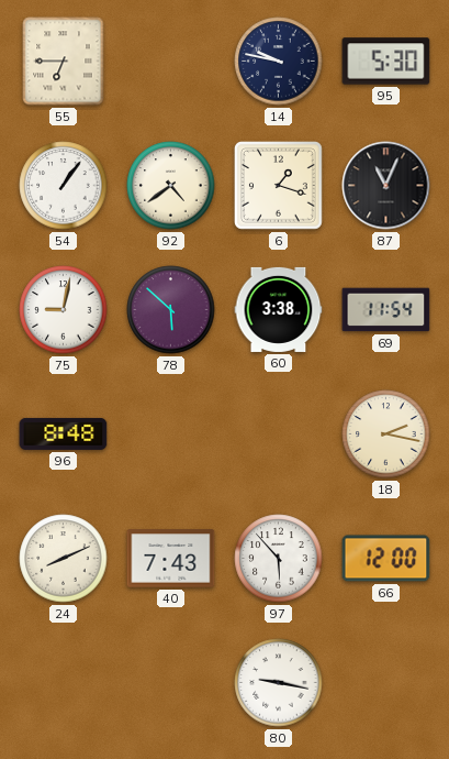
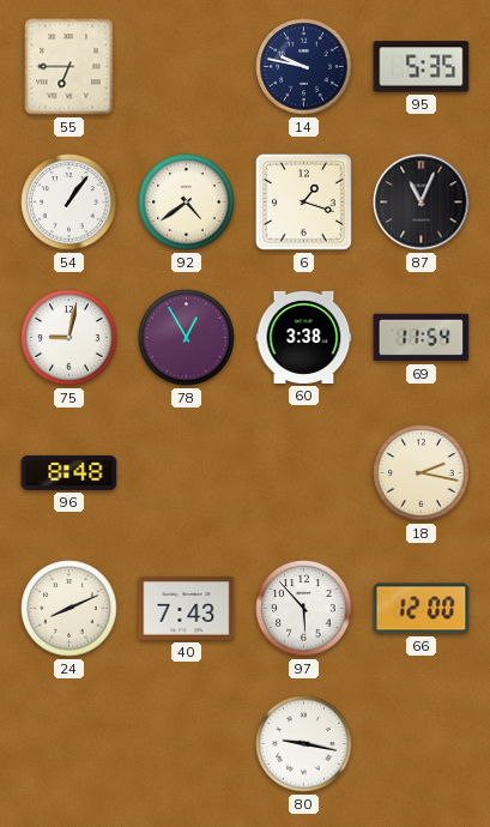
95: 5:30 -> 5:35 (422, 67)
78: 5:52 -> 12:55 (187, 338)
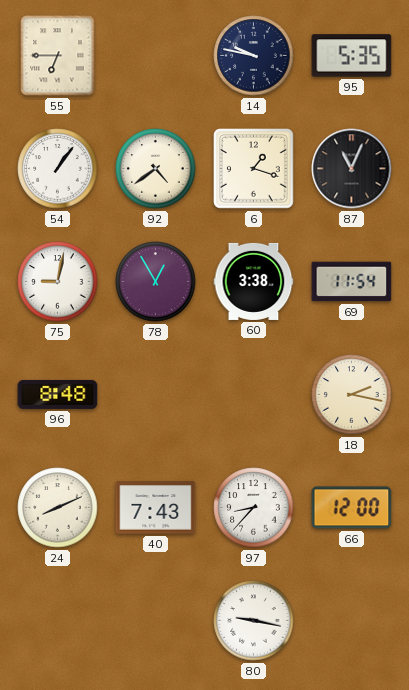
97: 5:53 -> 8:37 (254, 508)
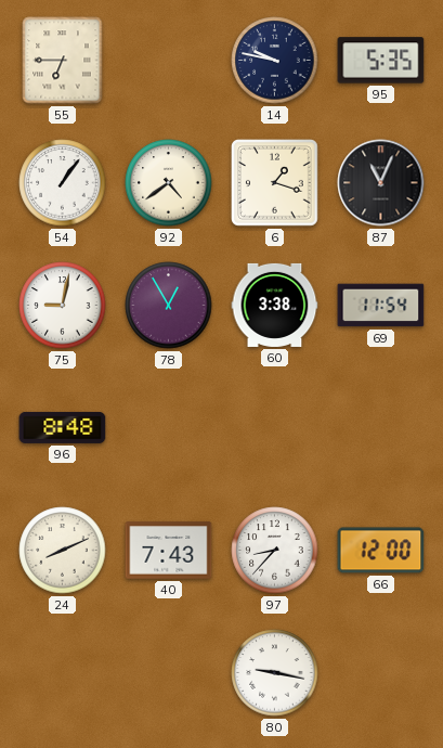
18: 2:17 -> none (352, 395)
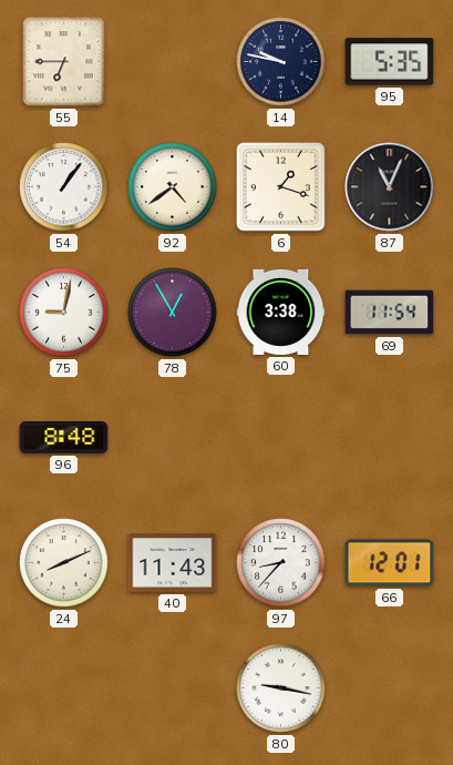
40: 7:43 -> 11:43 (173, 563)
66: 12:00 -> 12:01 (390, 563)
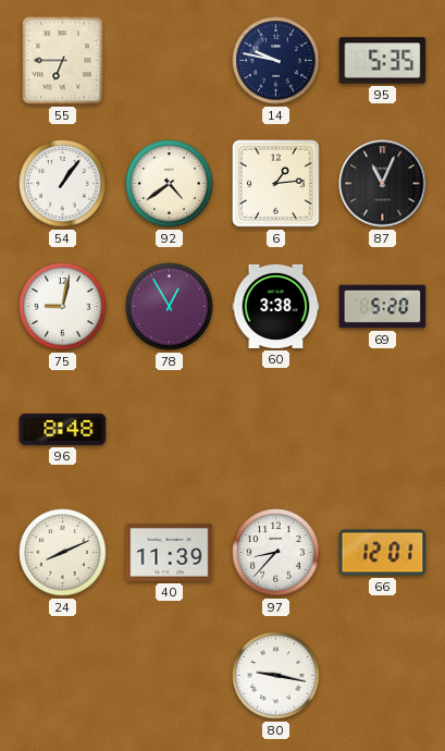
6: 1:18 -> 1:14 (276, 184)
69: 11:54 -> 5:20 (383, 307)
40: 11:43 -> 11:39 (170, 553)
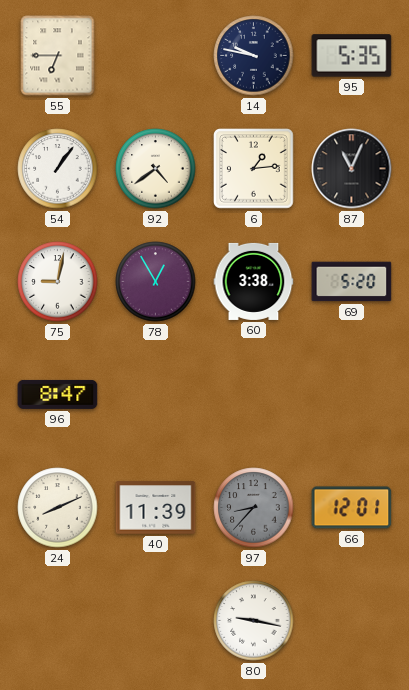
96: 8:48 -> 8:47 (58, 394)
97 dial: white -> grey (254, 508)
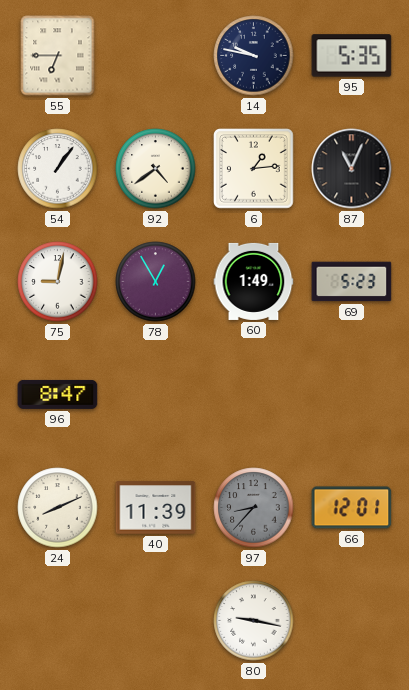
60: 3:38 -> 1:49 (254, 281)
69: 5:20 -> 5:23 (352, 282)
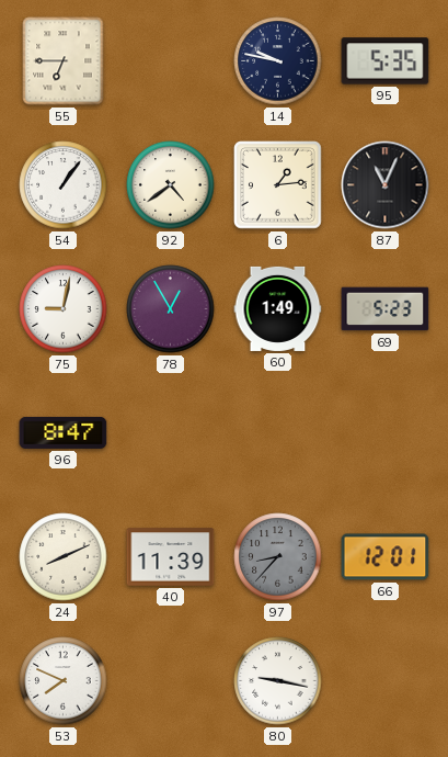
53: none -> 7:49 (64, 681)
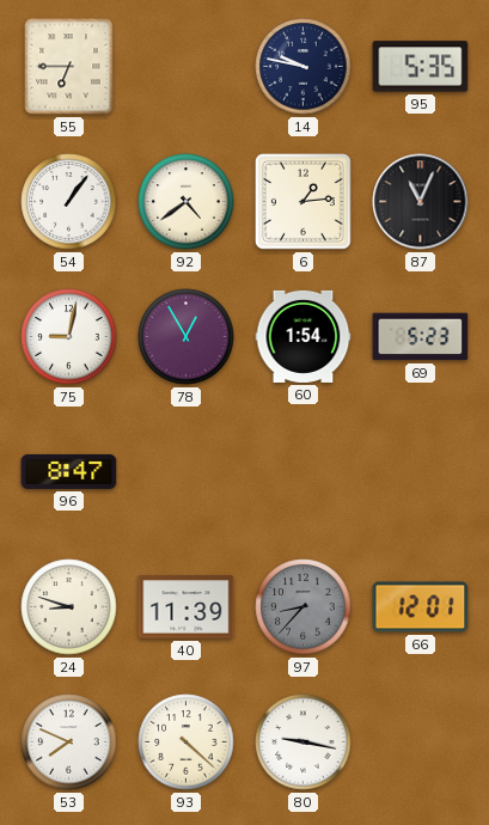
60: 1:49 -> 1:54 (304, 336)
24: 8:11 -> 8:48 (69, 607)
93: none -> 4:22 (187, 742)
